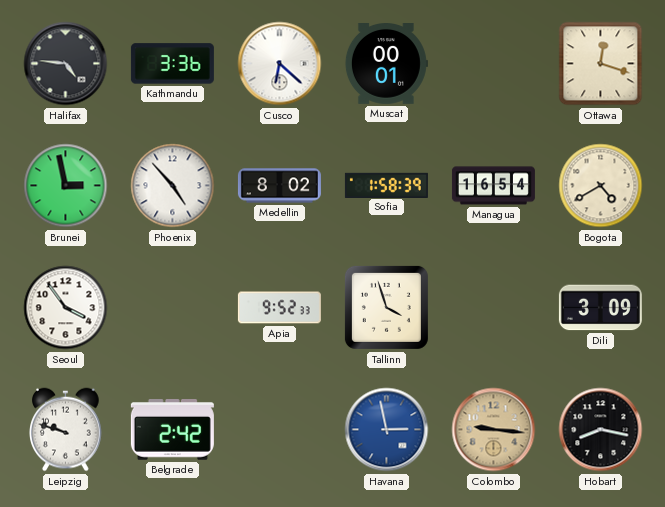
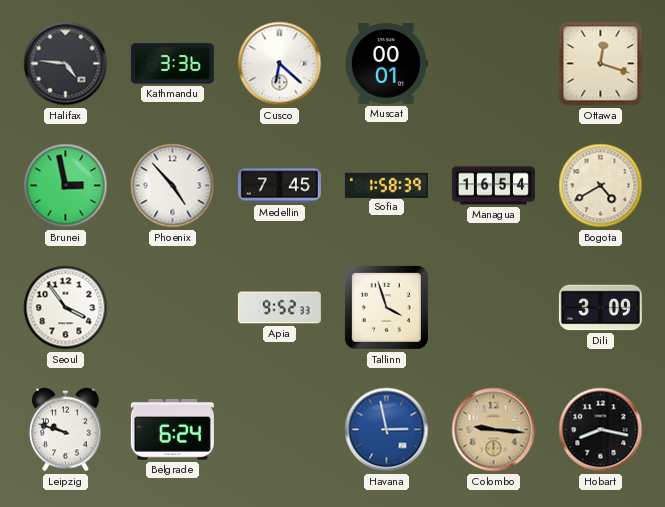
Medellin: 8:02 -> 7:45 (279, 186)
Belgrade: 2:42 -> 6:24 (172, 430)
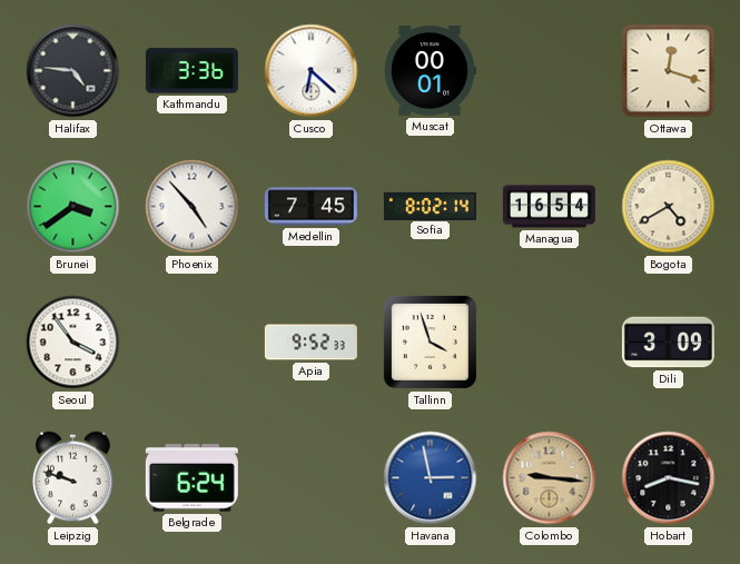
Brunei: 2:58 -> 3:39 (73, 207)
Sofia: 1:58 -> 8:02 (430, 206)
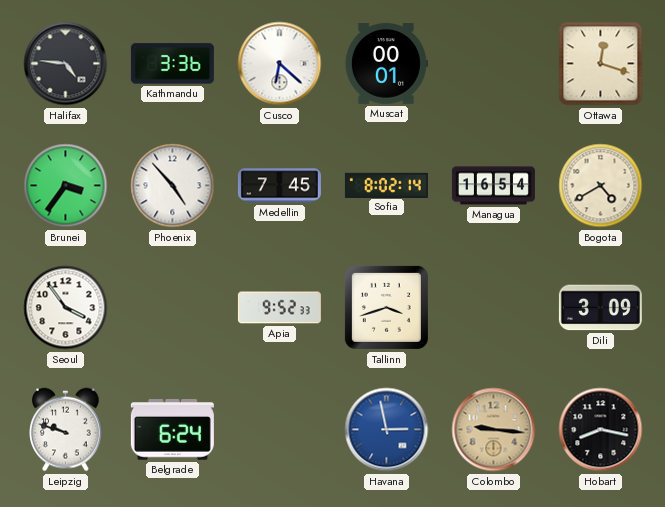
Brunei: 3:39 -> 3:36 (66, 186)
Tallinn: 3:57 -> 3:42 (386, 307)
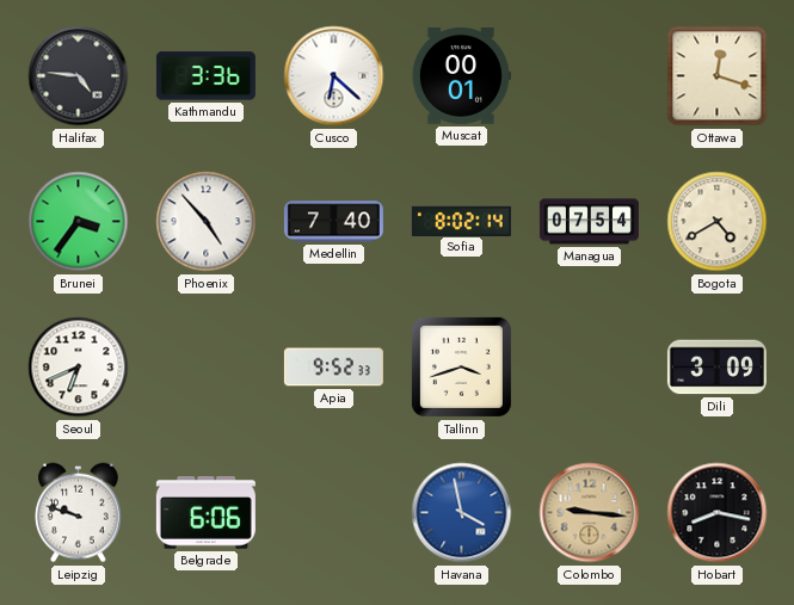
Medellin: 7:45 -> 7:40 (333, 222)
Managua: 16:54 -> 07:54 (589, 222)
Seoul: 3:54 -> 6:41 (79, 368)
Belgrade: 6:24 -> 6:06 (205, 513)
Havana: 2:58 -> 3:58 (462, 513)
